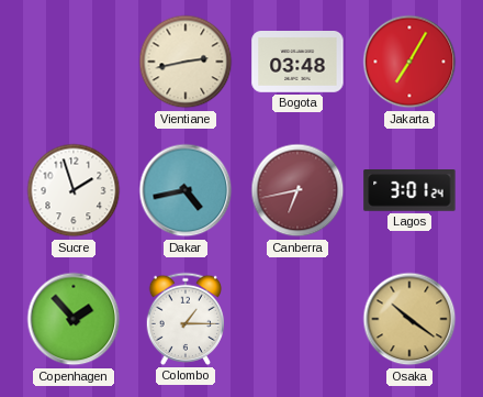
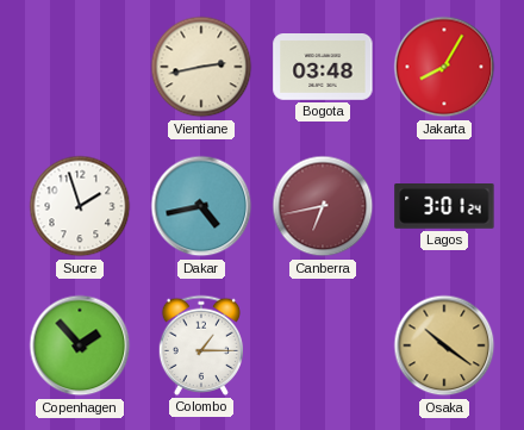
Jakarta: 7:05 -> 8:05 (444, 67)
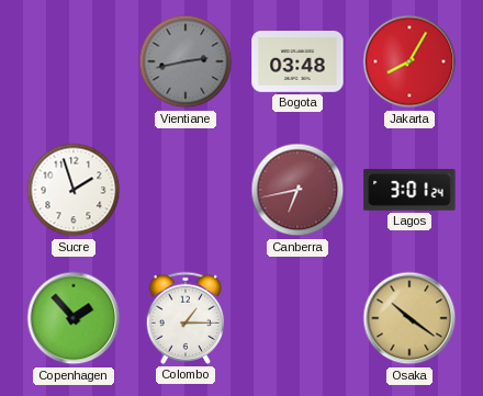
Vientiane dial: cream -> grey (186, 61)
Dakar: 4:43 -> none (201, 206)
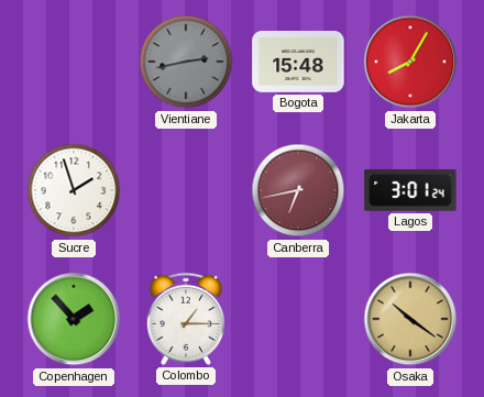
Bogota: 03:48 -> 15:48 (298, 63)
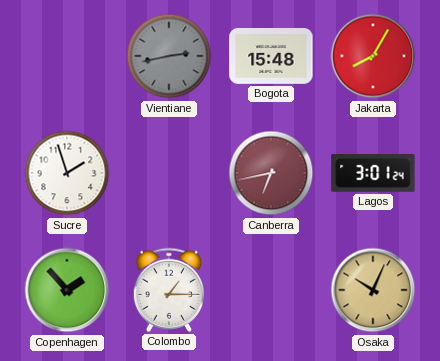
Osaka: 10:21 -> 10:04 (373, 290)
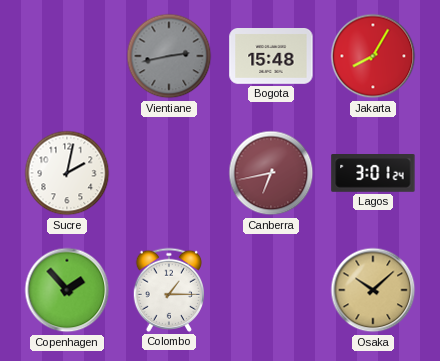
Sucre: 1:57 -> 2:02 (67, 173)
Osaka: 10:04 -> 10:08 (373, 290)
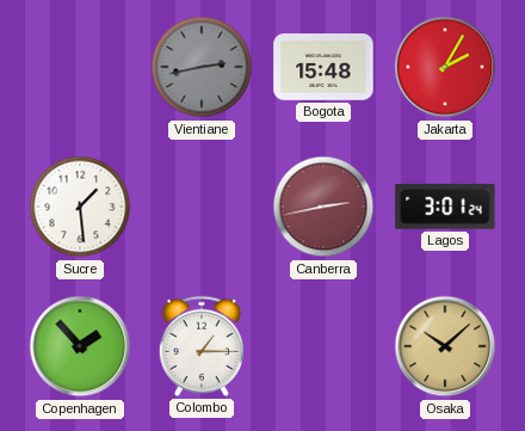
Jakarta: 8:05 -> 2:05 (445, 67)
Sucre: 2:02 -> 1:29 (80, 207)
Canberra: 6:43 -> 2:43 (323, 207)
